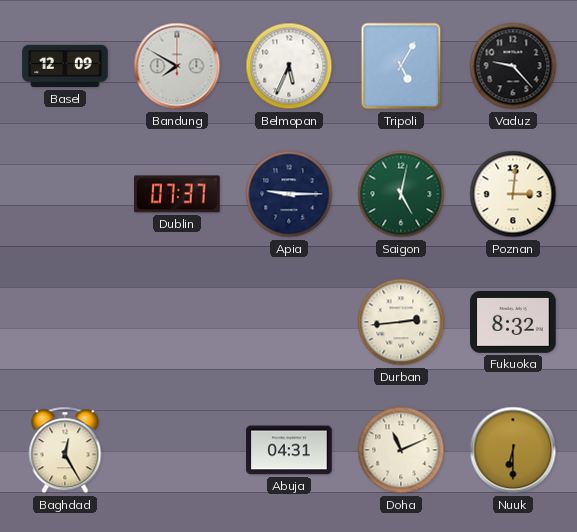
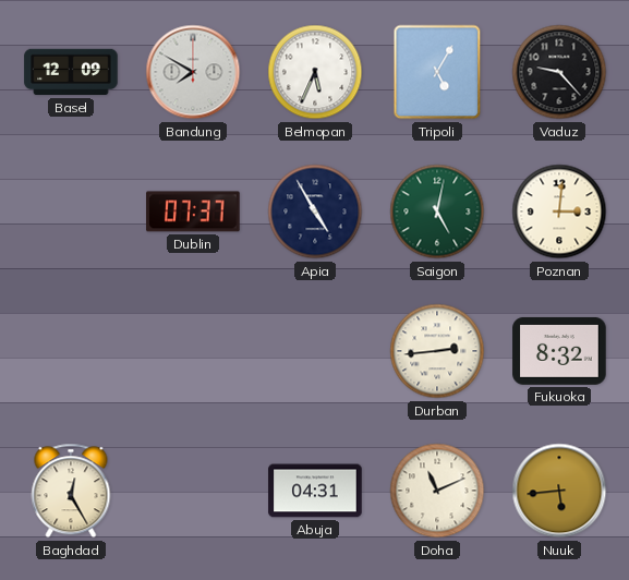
Apia: 9:15 -> 4:55 (315, 212)
Nuuk: 6:30 -> 5:44 (559, 491)
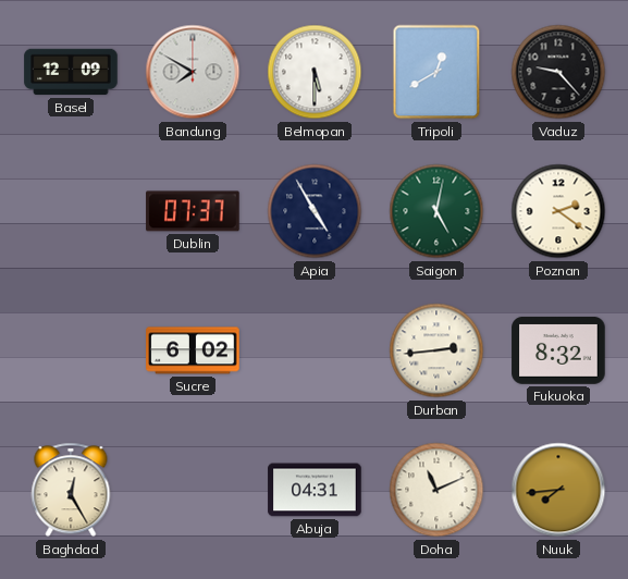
Belmopan: 5:34 -> 5:30 (315, 72)
Tripoli: 5:05 -> 12:40 (436, 72)
Poznan: 3:01 -> 2:21 (558, 211)
Sucre: none -> 6:02 (193, 350)
Nuuk: 5:44 -> 7:44 (558, 490)
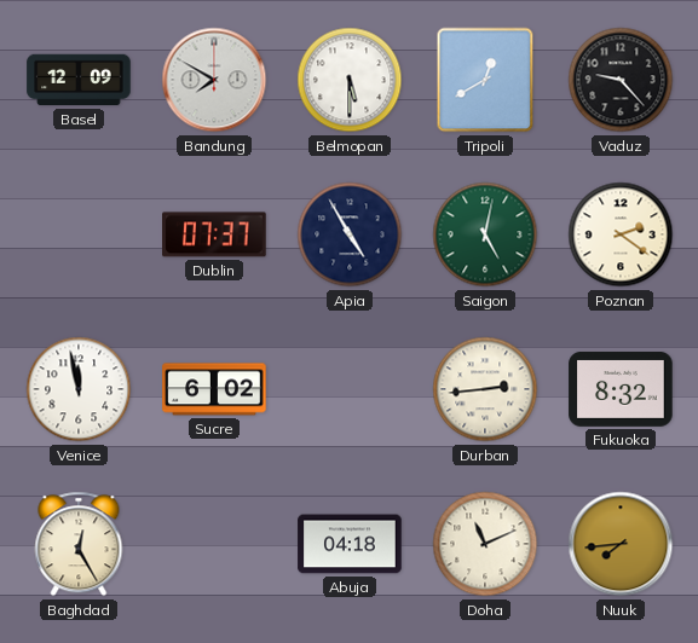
Venice: none -> 11:58 (79, 389)
Abuja: 04:31 -> 04:18 (350, 544)
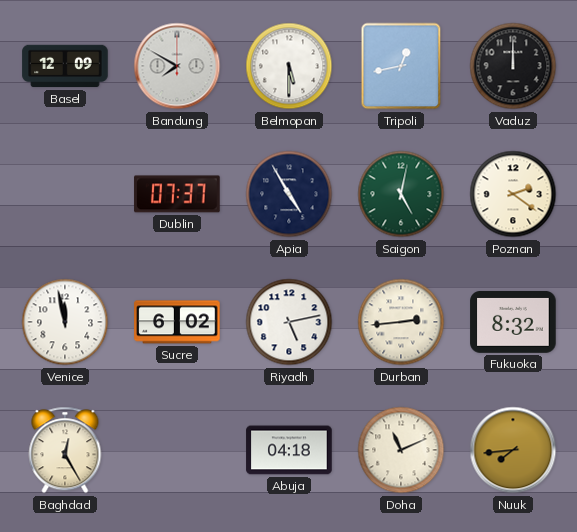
Tripoli: 12:40 -> 12:43 (401, 66)
Vaduz: 9:23 -> 12:00 (513, 66)
Riyadh: none -> 5:13 (289, 322)
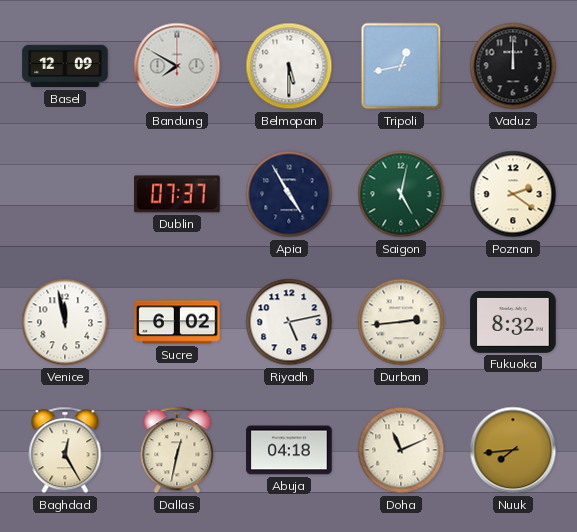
Dallas: none -> 12:32 (177, 450)
